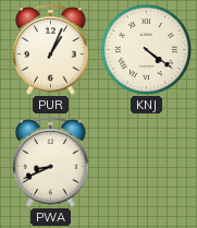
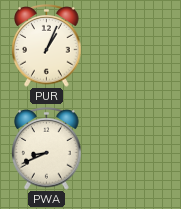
KNJ: 4:21 -> none (146, 49)
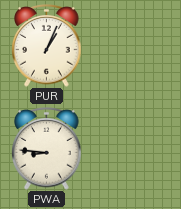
PWA: 8:41 -> 8:46 (47, 149)
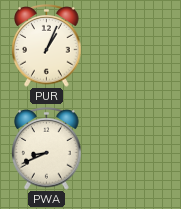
PWA: 8:46 -> 8:41 (47, 149)
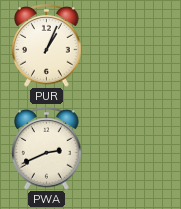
PWA: 8:41 -> 2:41 (47, 149)
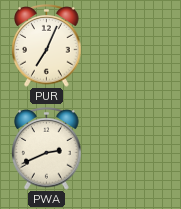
PUR: 1:04 -> 7:04 (47, 46)
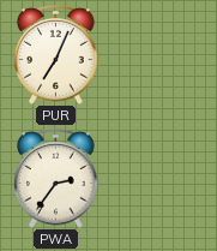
PWA: 2:41 -> 2:36 (56, 179)
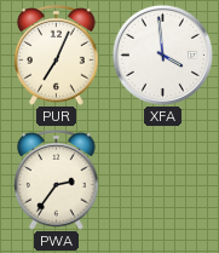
XFA: none -> 3:59 (162, 54)
